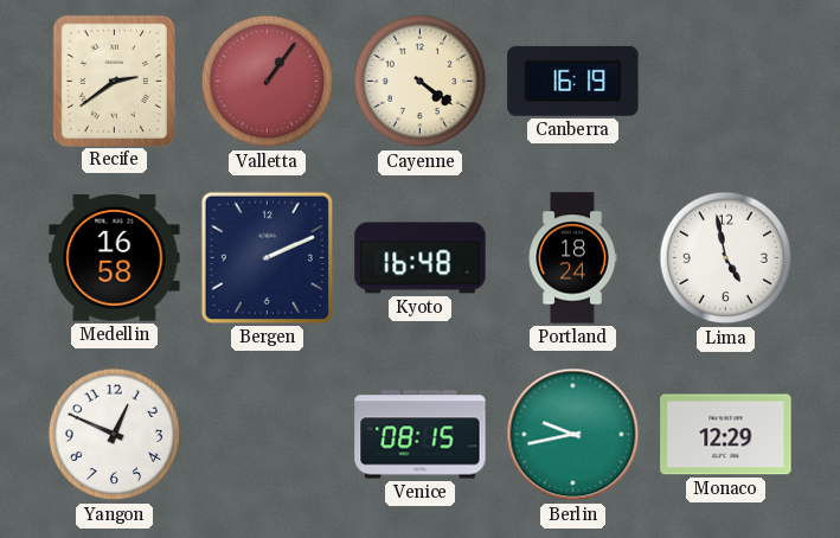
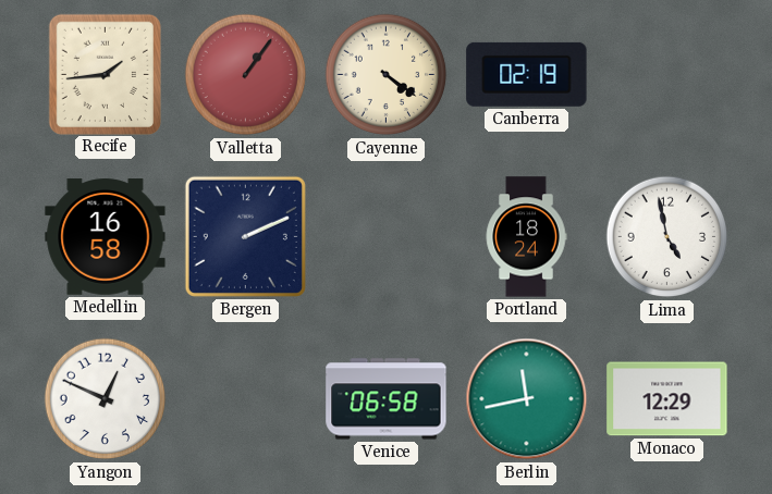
Recife: 2:39 -> 1:44 (105, 74)
Canberra: 16:19 -> 02:19 (527, 74)
Kyoto: 16:48 -> none (421, 258)
Venice: 08:15 -> 06:58 (387, 399)
Berlin: 9:43 -> 11:43 (527, 399)
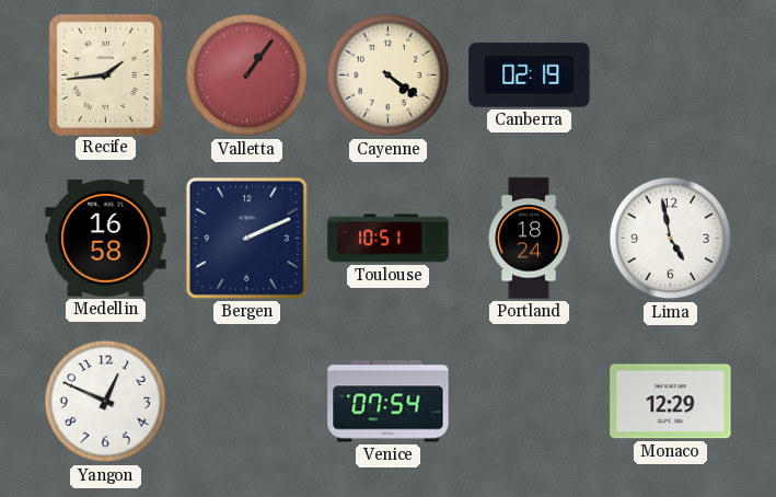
Toulouse: none -> 10:51 (389, 239)
Venice: 06:58 -> 07:54 (389, 402)
Berlin: 11:43 -> none (527, 399)
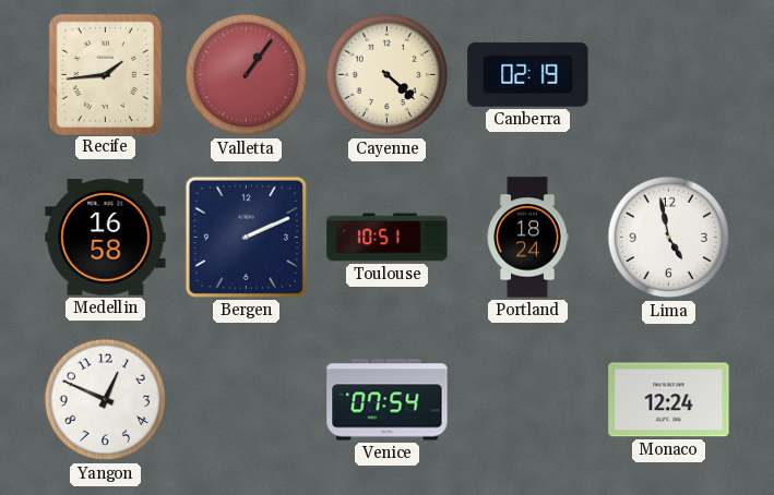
Cayenne: 4:21 -> 4:22 (388, 75)
Monaco: 12:29 -> 12:24 (669, 400)
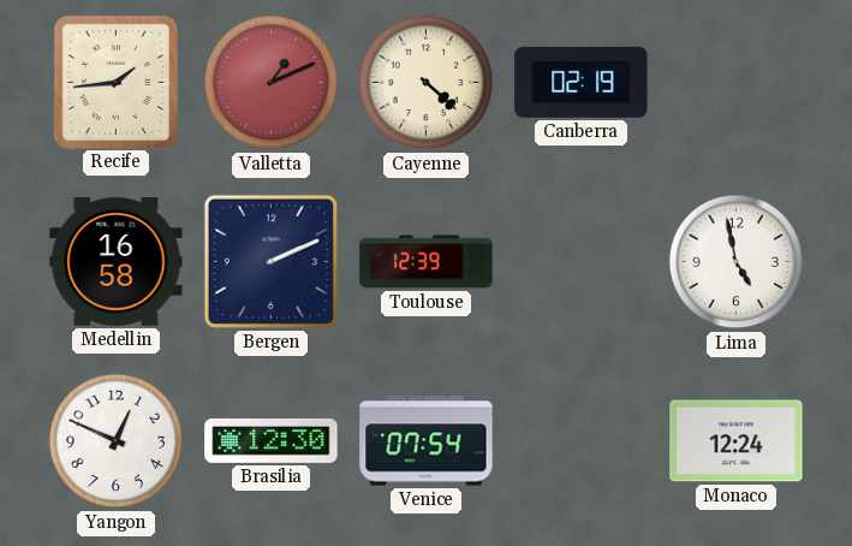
Valletta: 1:06 -> 1:11 (272, 83)
Toulouse: 10:51 -> 12:39 (427, 262)
Portland: 18:24 -> none (527, 238)
Brasilia: none -> 12:30 (272, 441)
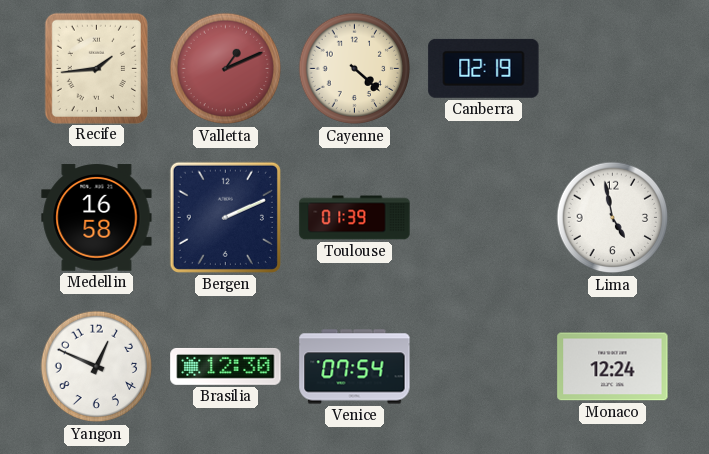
Toulouse: 12:39 -> 01:39 (355, 218)
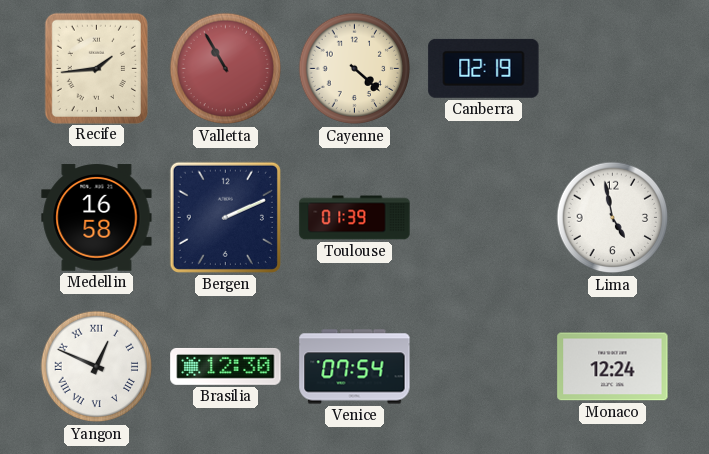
Valletta: 1:11 -> 10:55 (226, 69)
Yangon numerals: Arabic -> Roman (97, 367)
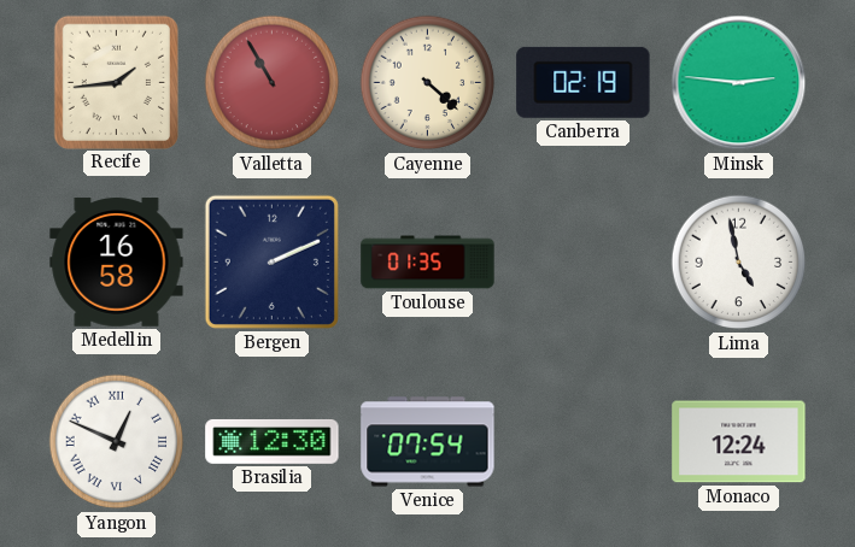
Minsk: none -> 2:46 (739, 83)
Toulouse: 01:39 -> 01:35 (428, 263)
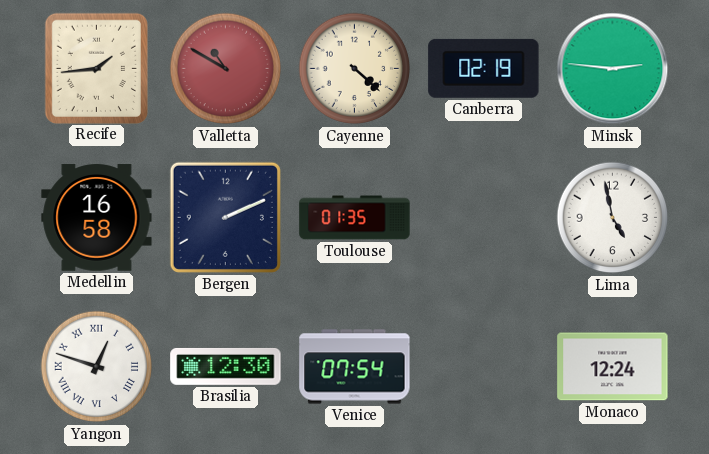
Valletta: 10:55 -> 10:50 (226, 69)
Yangon: 12:49 -> 12:48 (97, 367)
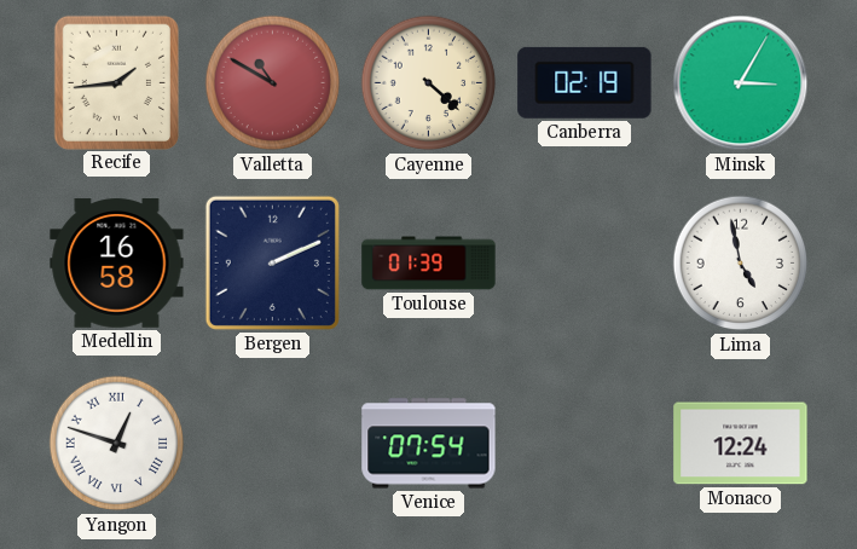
Minsk: 2:46 -> 3:05 (741, 83)
Toulouse: 01:35 -> 01:39 (429, 264)
Brasilia: 12:30 -> none (226, 367)
